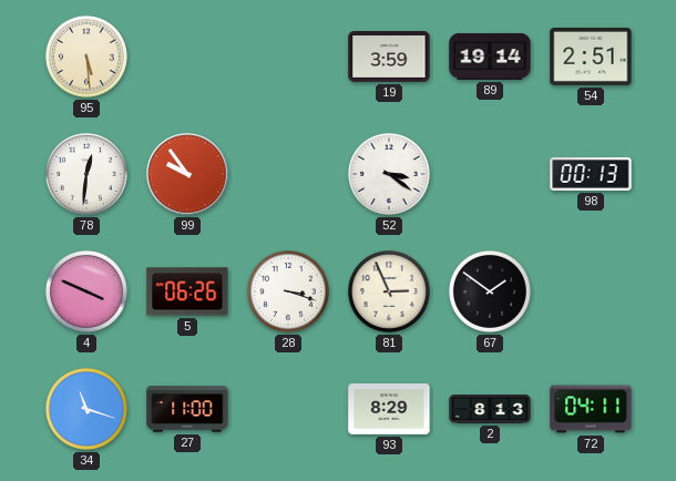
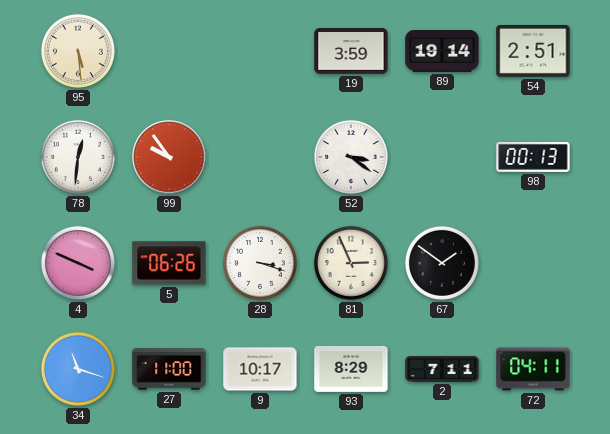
9: none -> 10:17 (260, 369)
2: 8:13 -> 7:11 (442, 370)
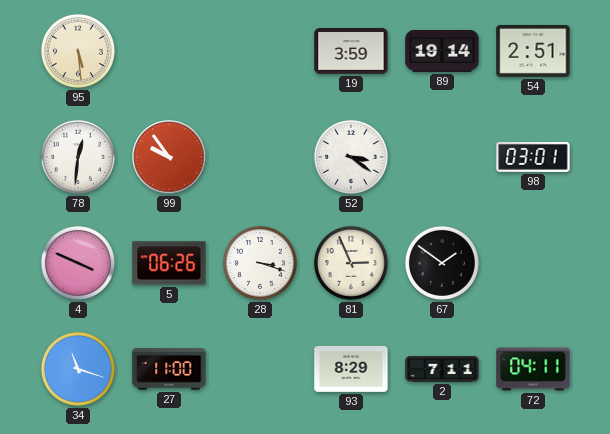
98: 00:13 -> 03:01 (533, 157)
9: 10:17 -> none (260, 369)
